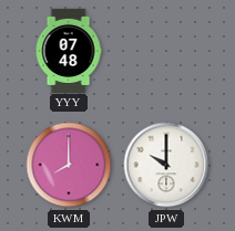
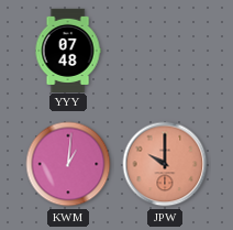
KWM: 8:00 -> 1:01 (68, 164)
JPW dial: white -> salmon (165, 164)
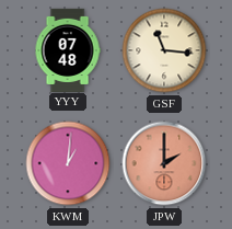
GSF: none -> 11:16 (164, 50)
JPW: 10:00 -> 2:00 (164, 163)
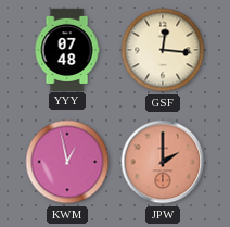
GSF: 11:16 -> 12:16 (163, 50)
KWM: 1:01 -> 12:58 (67, 162)
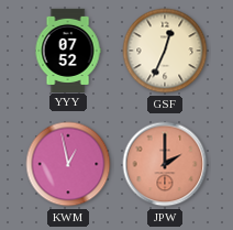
YYY: 07:48 -> 07:52 (68, 50)
GSF: 12:16 -> 12:34 (165, 51)
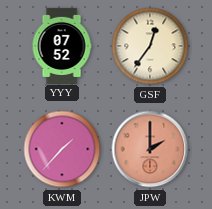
GSF: 12:34 -> 12:36 (150, 46)
KWM: 12:58 -> 1:37 (62, 149)
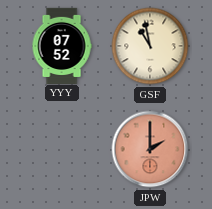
GSF: 12:36 -> 10:58 (150, 46)
KWM: 1:37 -> none (62, 149)
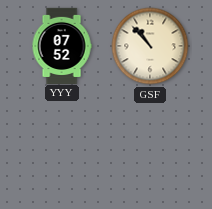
GSF: 10:58 -> 10:53 (150, 46)
JPW: 2:00 -> none (150, 149)
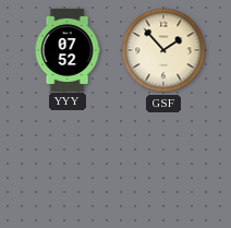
GSF: 10:53 -> 1:53 (163, 50)
